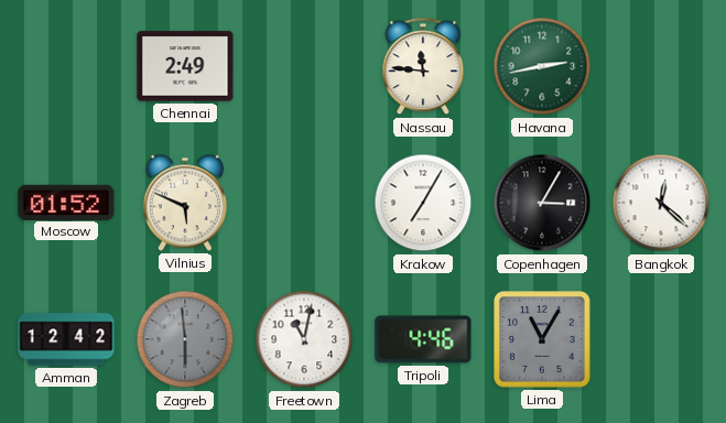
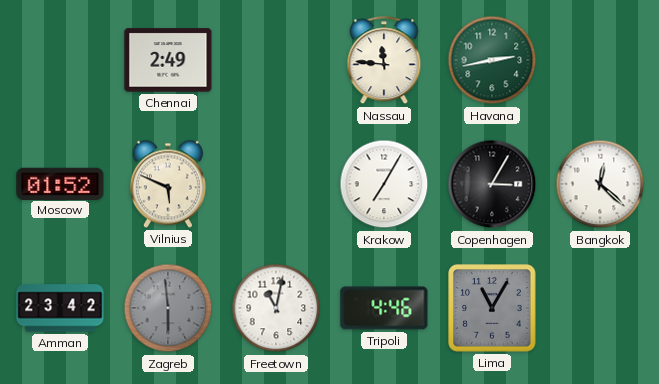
Amman: 12:42 -> 23:42 (60, 308)
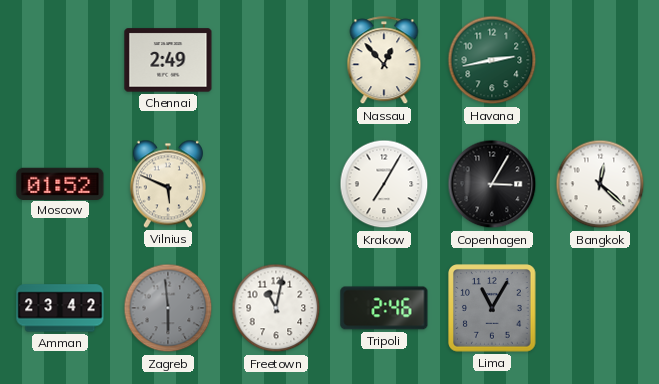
Nassau: 11:46 -> 12:53 (384, 61)
Tripoli: 4:46 -> 2:46 (384, 308)
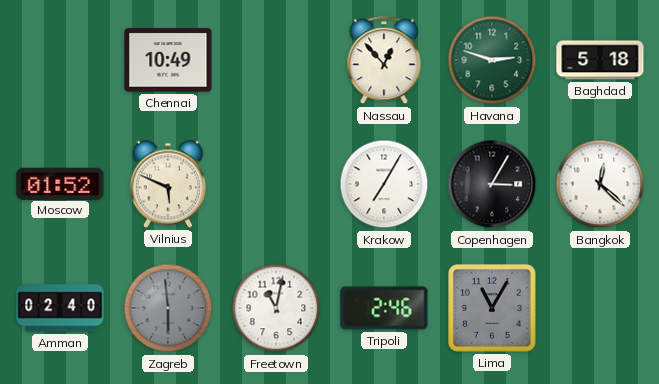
Chennai: 2:49 -> 10:49 (168, 60)
Havana: 2:43 -> 2:48 (492, 60)
Baghdad: none -> 5:18 (600, 60)
Amman: 23:42 -> 02:40 (60, 308)
